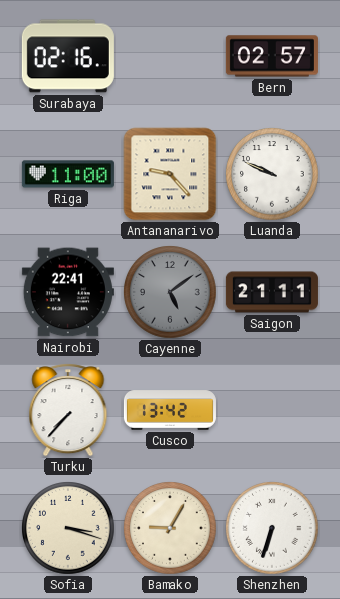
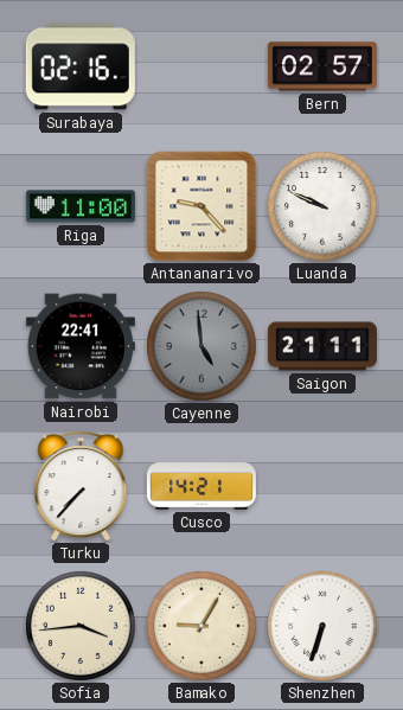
Cayenne: 5:09 -> 4:59 (201, 346)
Cusco: 13:42 -> 14:21 (201, 486)
Sofia: 3:18 -> 3:44 (81, 626)
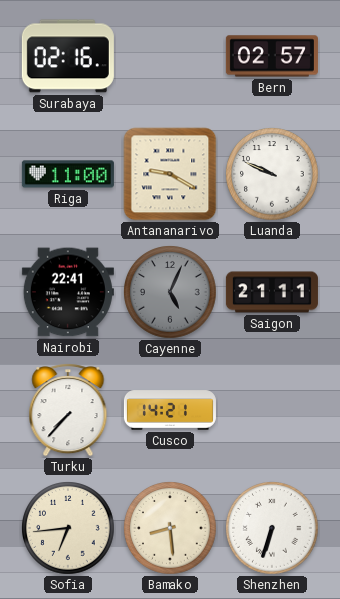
Antananarivo: 9:23 -> 9:20 (170, 174)
Cayenne: 4:59 -> 5:04 (170, 292)
Sofia: 3:44 -> 6:44 (68, 528)
Bamako: 9:05 -> 8:29 (170, 528)
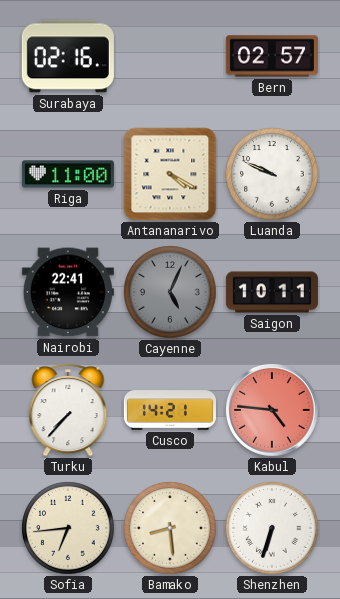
Antananarivo: 9:20 -> 4:20 (170, 174)
Saigon: 21:11 -> 10:11 (272, 292)
Kabul: none -> 4:46 (272, 410)
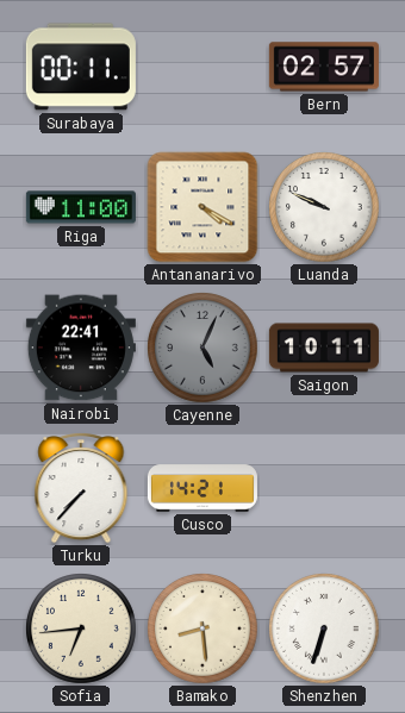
Surabaya: 02:16 -> 00:11 (81, 67)
Kabul: 4:46 -> none (272, 410)
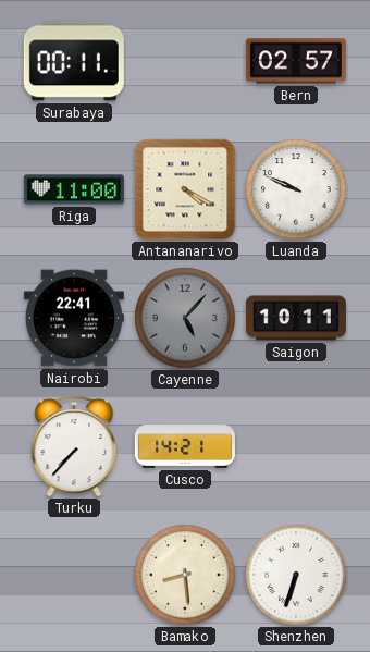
Cayenne: 5:04 -> 5:07 (185, 318)
Sofia: 6:44 -> none (81, 628)
